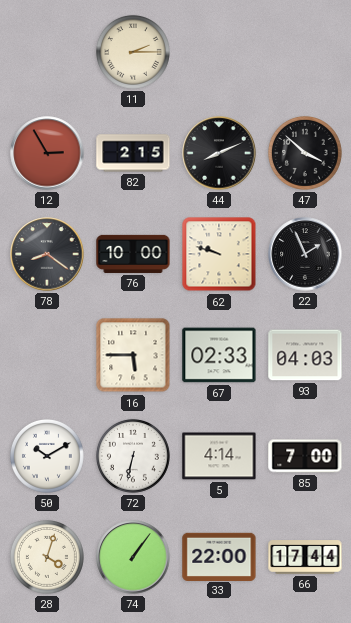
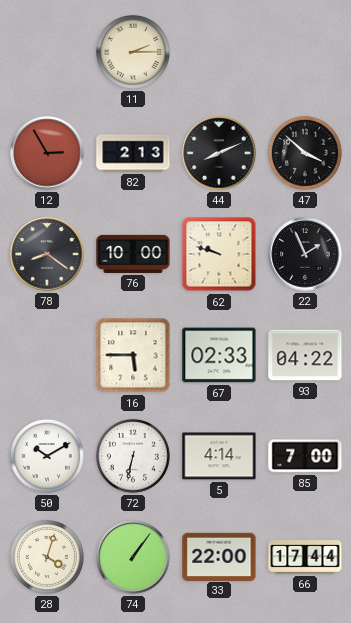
82: 2:15 -> 2:13 (133, 153)
93: 04:03 -> 04:22 (305, 355)
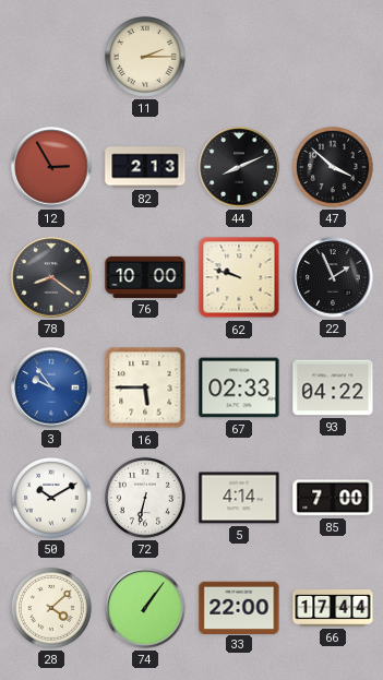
3: none -> 9:54 (51, 387)
28: 4:03 -> 4:08 (51, 608)
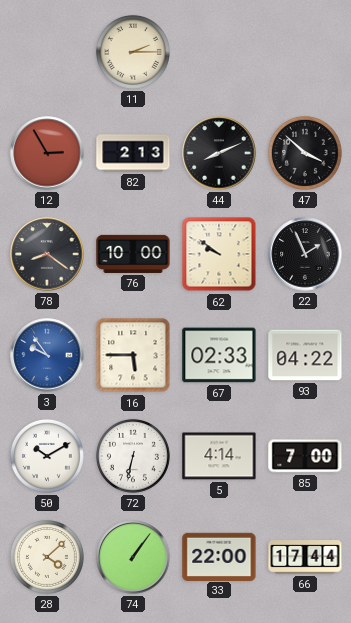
62: 9:48 -> 9:51 (219, 254)
